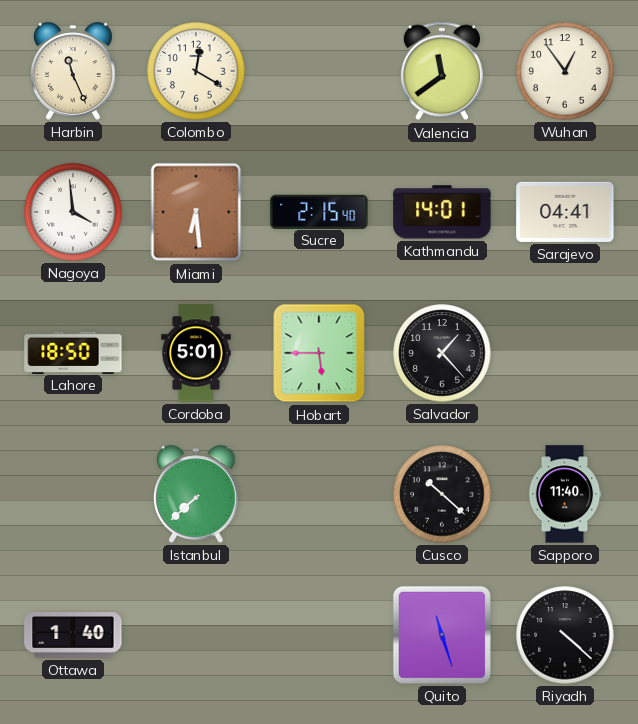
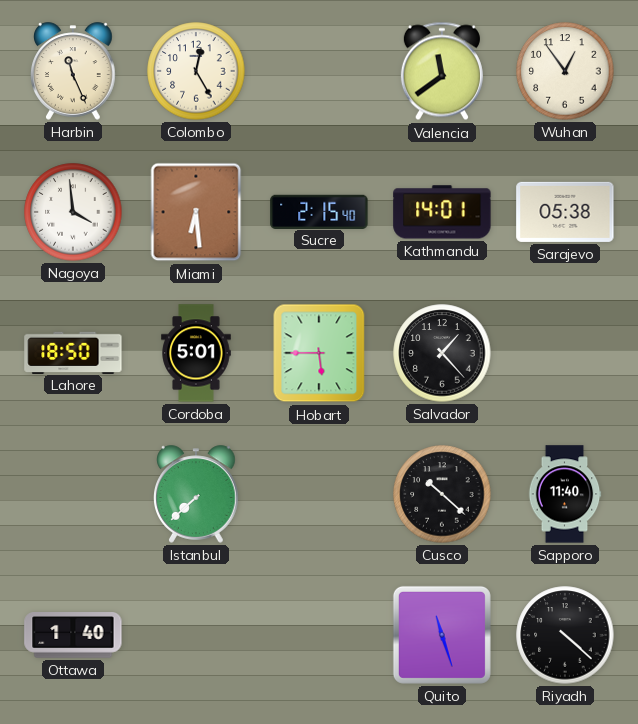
Colombo: 12:20 -> 12:25 (196, 71)
Sarajevo: 04:41 -> 05:38 (565, 212)
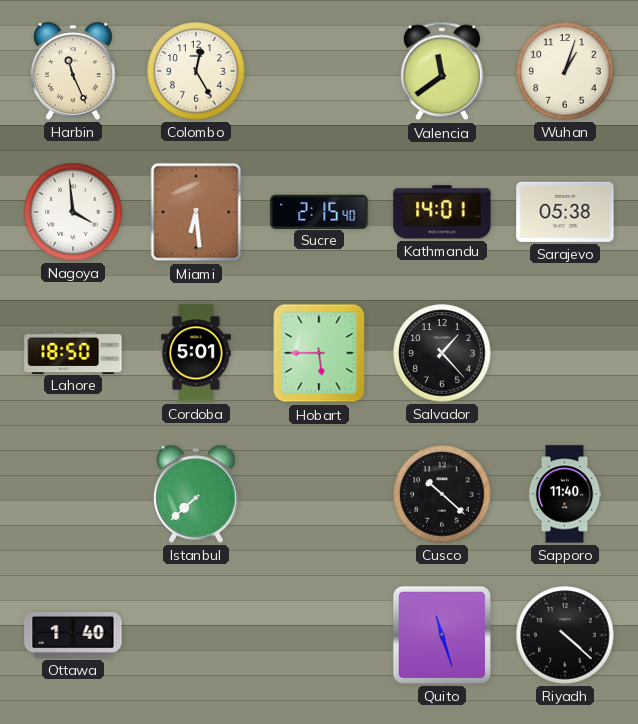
Wuhan: 12:54 -> 1:03 (565, 71)
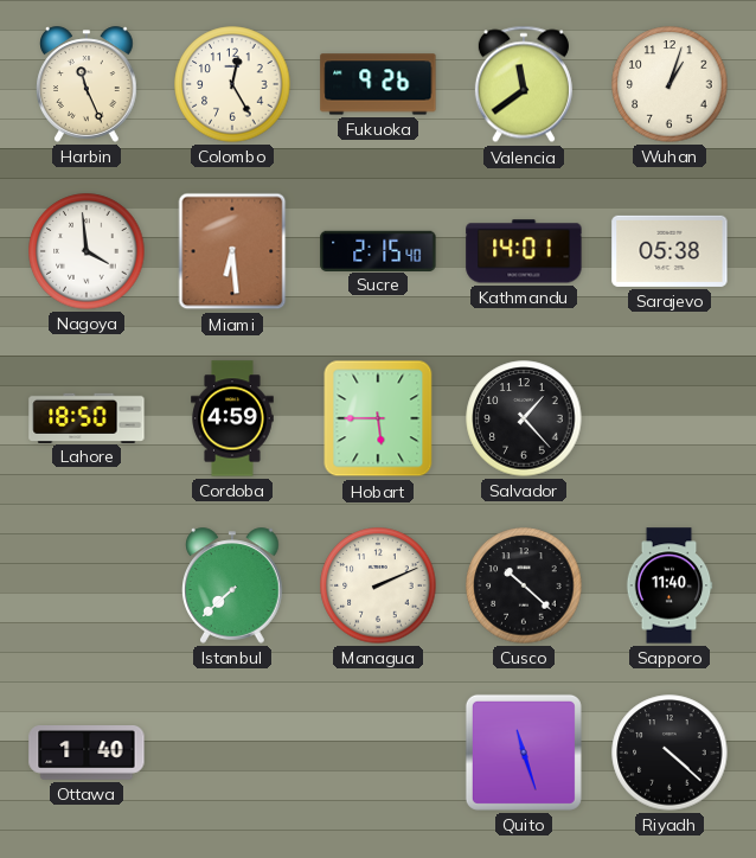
Fukuoka: none -> 9:26 (378, 84)
Cordoba: 5:01 -> 4:59 (232, 418)
Managua: none -> 2:11 (378, 585)
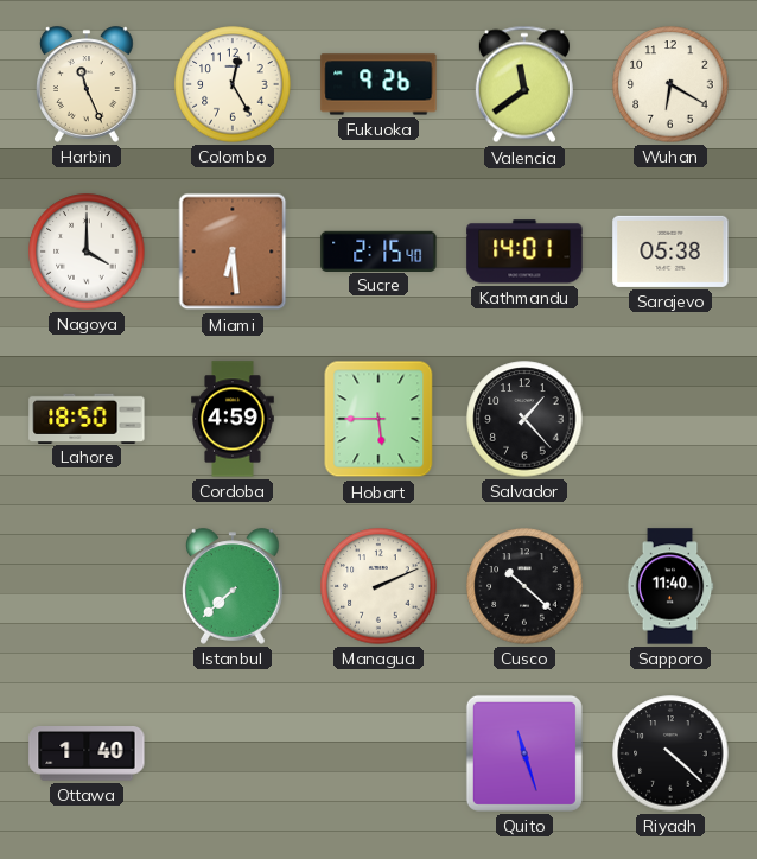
Wuhan: 1:03 -> 6:20 (670, 84)
Nagoya: 3:59 -> 4:00 (87, 252)
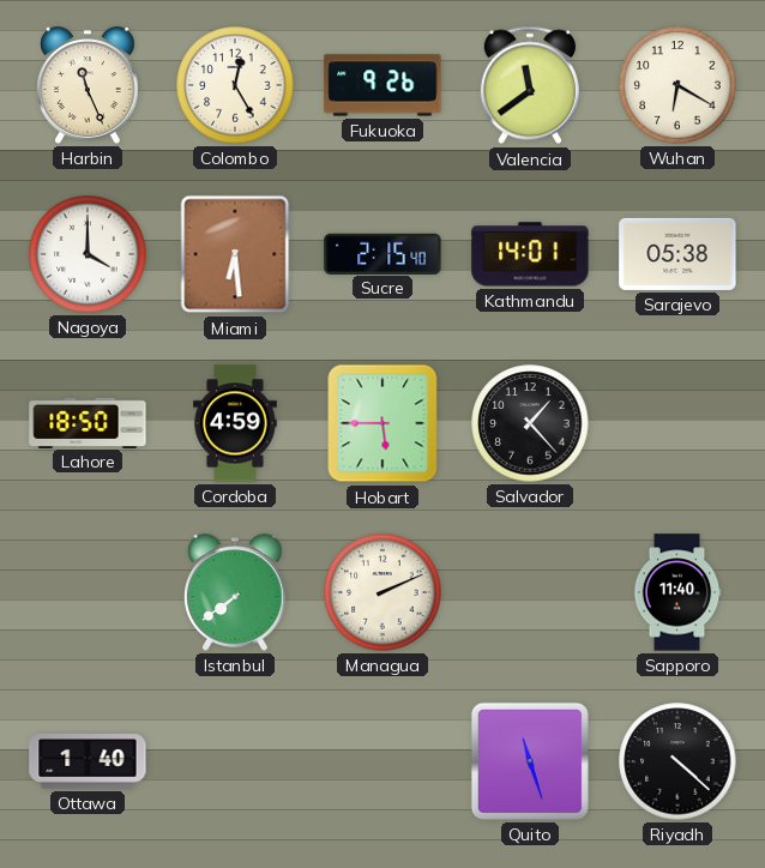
Istanbul: 7:38 -> 7:39 (236, 592)
Cusco: 10:22 -> none (524, 586)
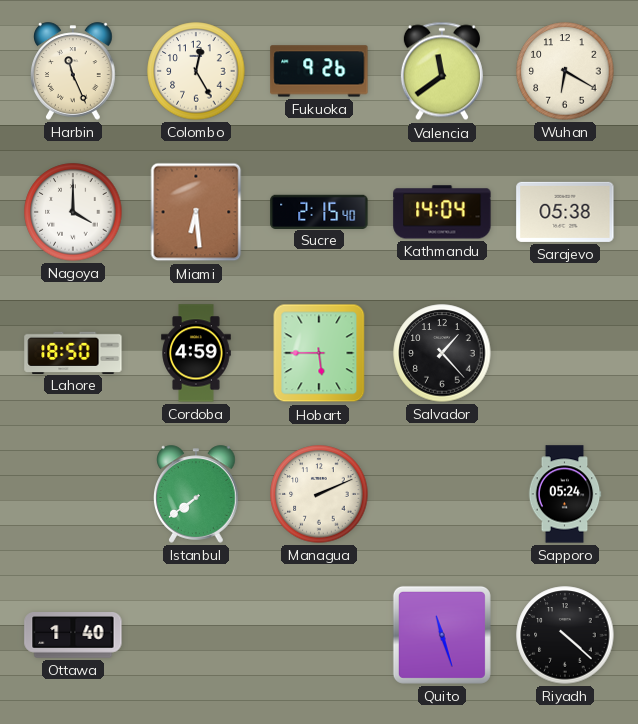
Kathmandu: 14:01 -> 14:04 (442, 212)
Sapporo: 11:40 -> 05:24 (565, 494)
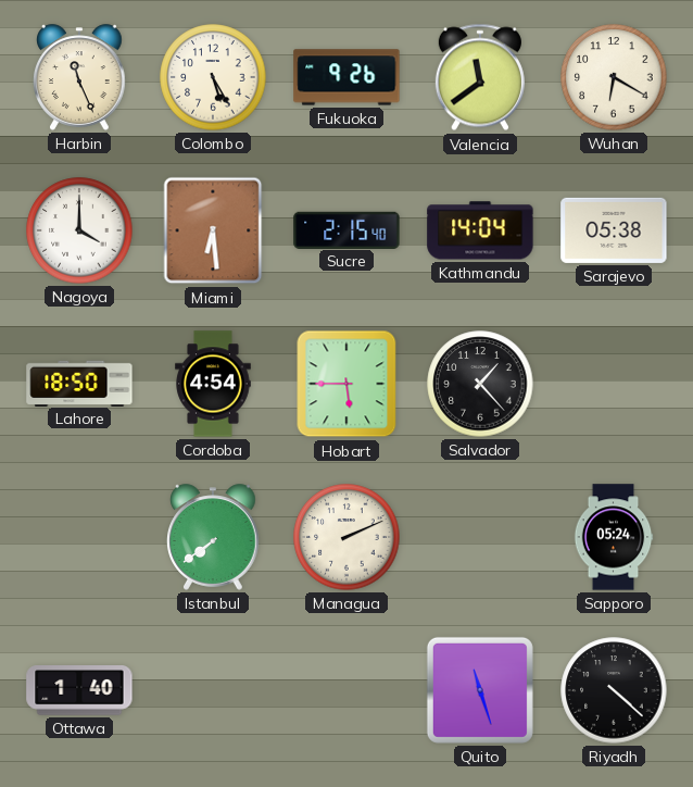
Colombo: 12:25 -> 5:25 (213, 77)
Cordoba: 4:59 -> 4:54 (213, 384)
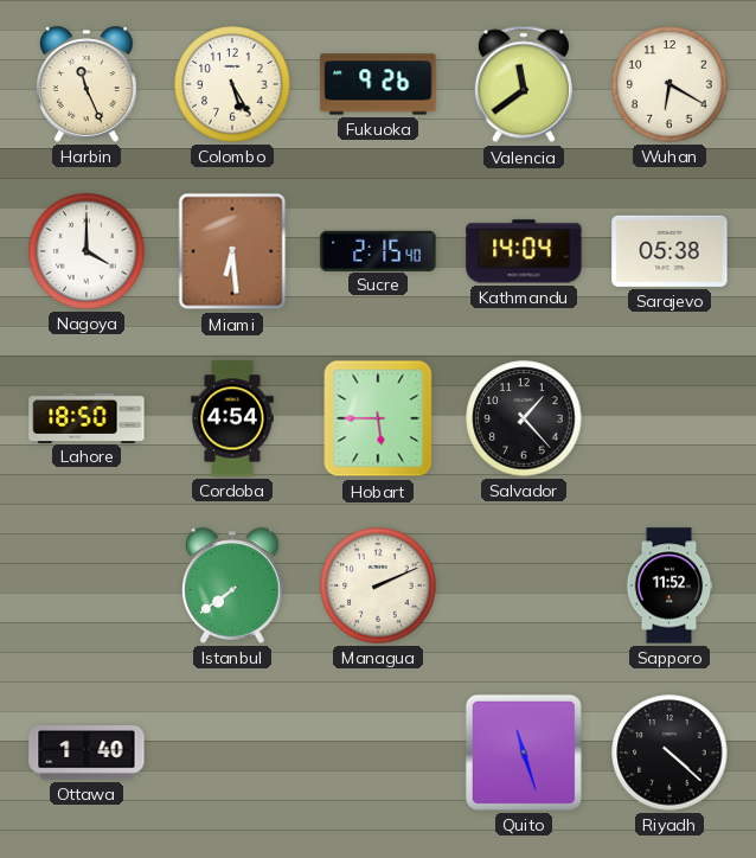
Sapporo: 05:24 -> 11:52 (669, 585)
